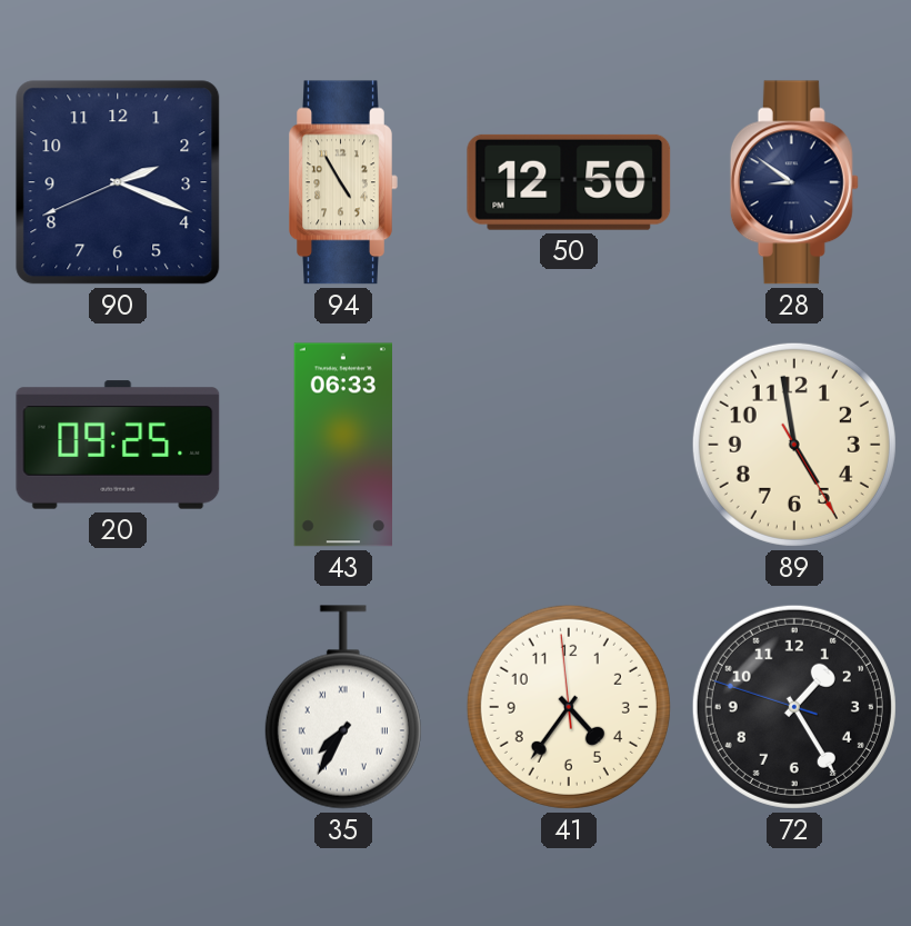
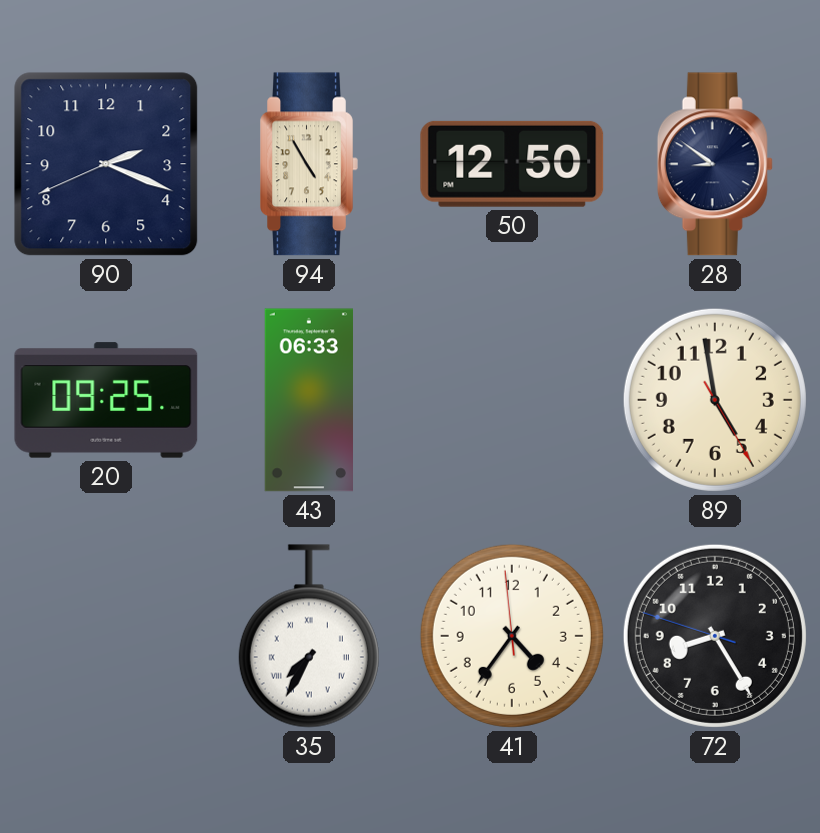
72: 1:24 -> 8:24 (715, 636)
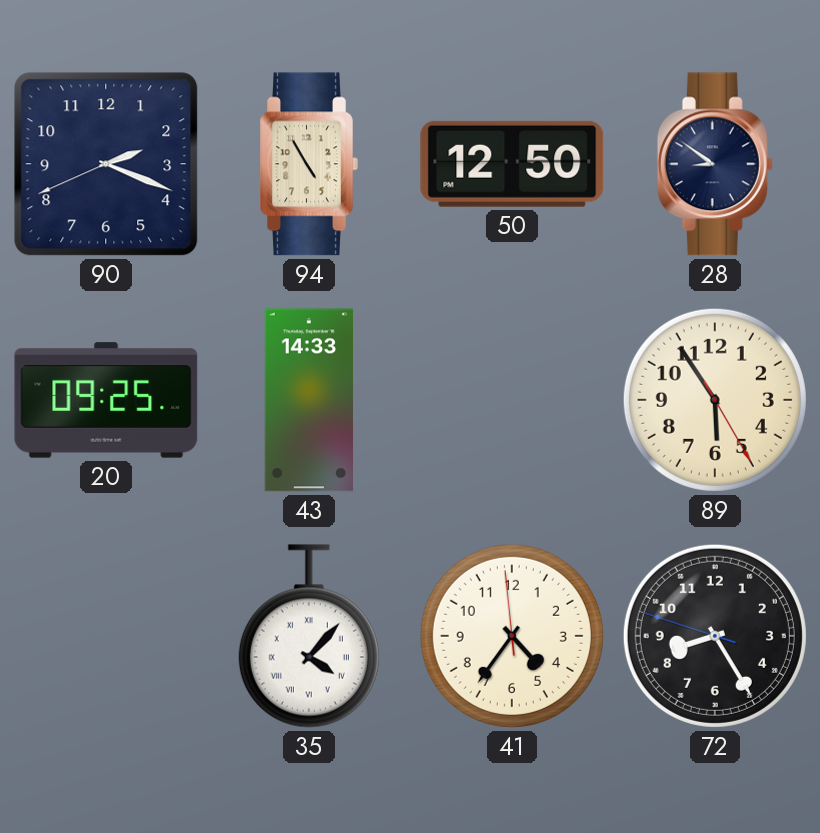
43: 06:33 -> 14:33 (308, 400)
89: 4:58 -> 5:54 (715, 400)
35: 7:35 -> 4:07 (309, 636)
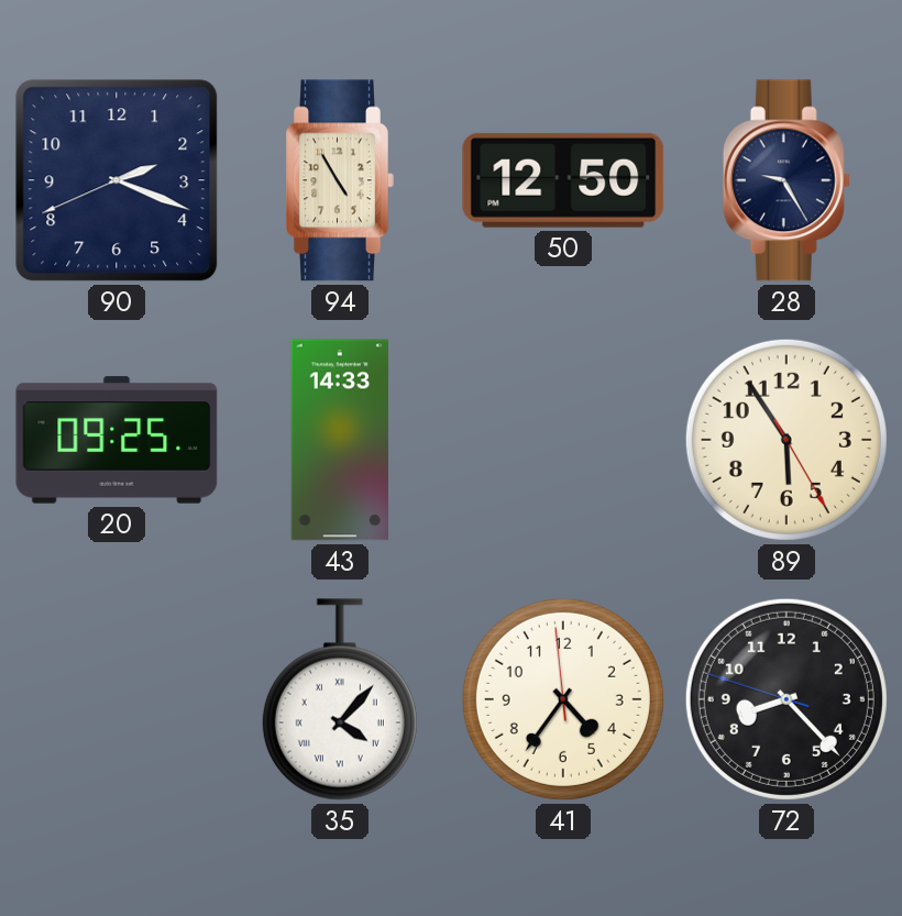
28: 8:51 -> 9:25 (787, 180)
72: 8:24 -> 8:22 (787, 699)
